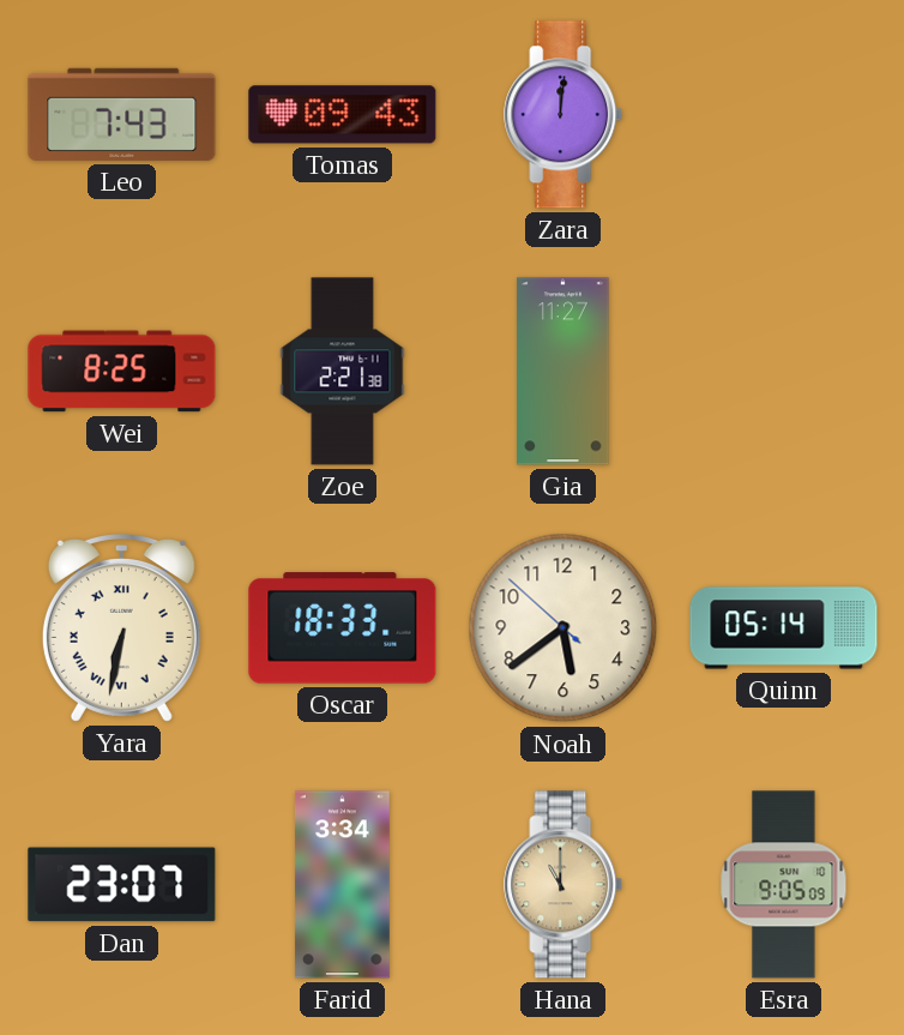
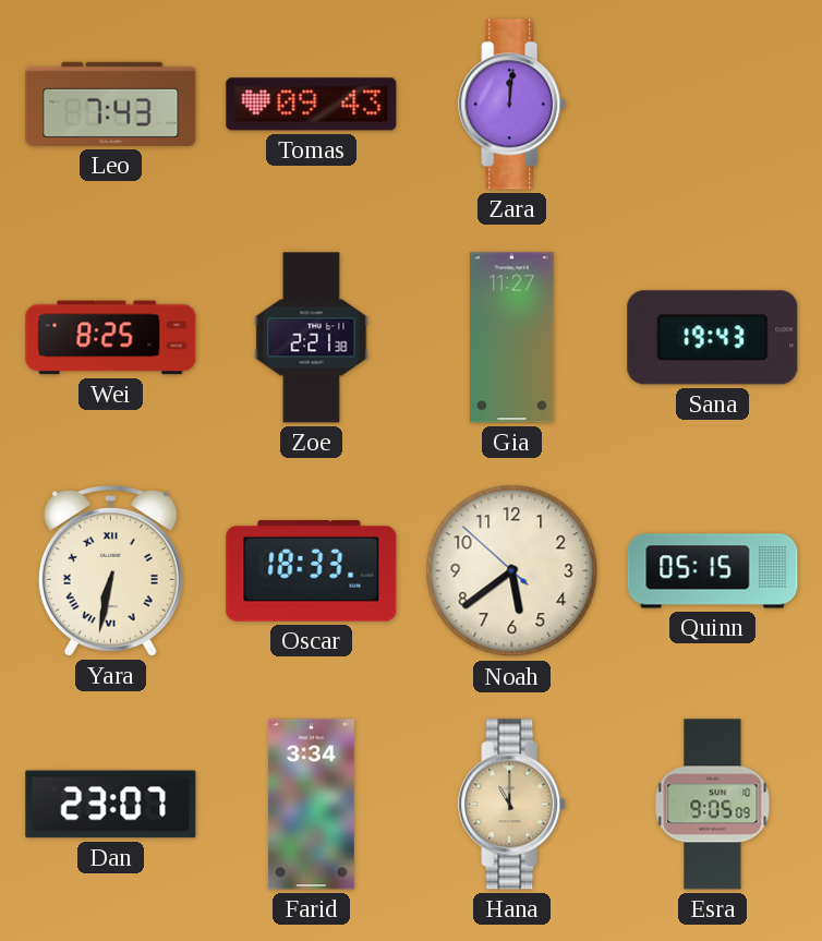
Sana: none -> 19:43 (713, 338)
Quinn: 05:14 -> 05:15 (713, 571)
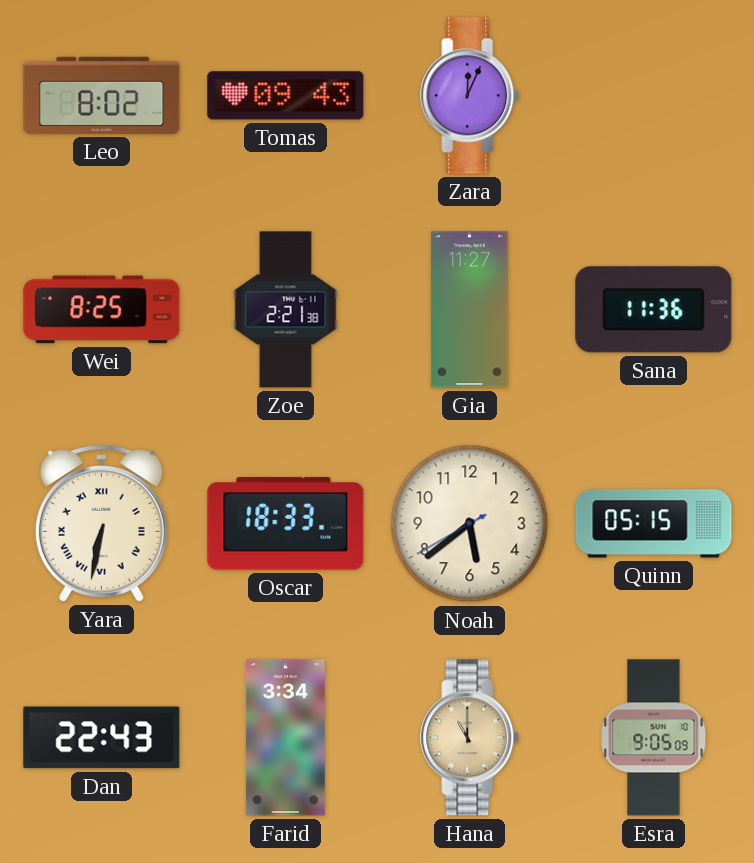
Leo: 7:43 -> 8:02 (102, 95)
Zara: 12:01 -> 12:04 (470, 96)
Sana: 19:43 -> 11:36 (654, 310)
Noah: 5:38:52 -> 5:38:40 (470, 524)
Dan: 23:07 -> 22:43 (102, 738)
